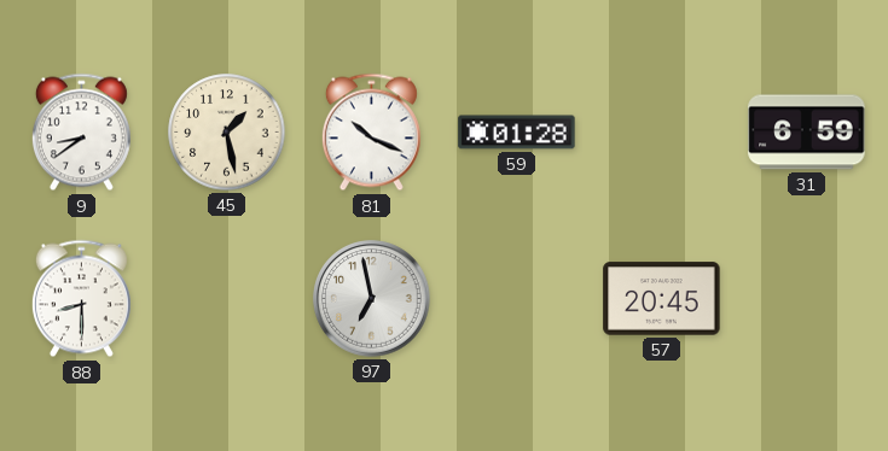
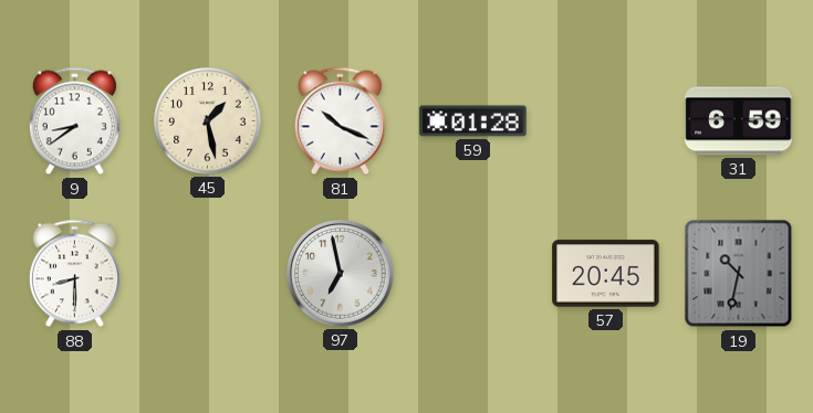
19: none -> 10:32 (739, 274)
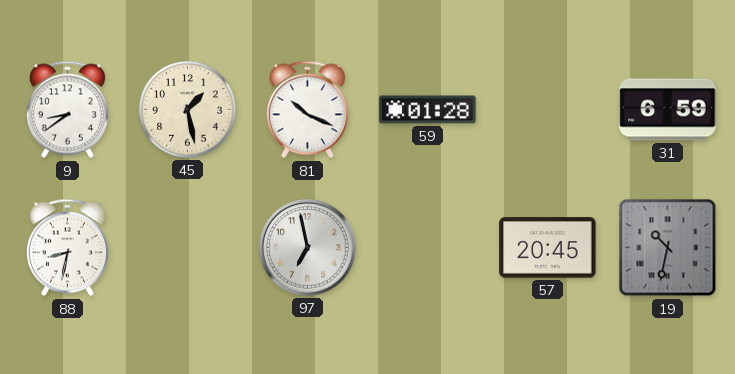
88: 8:30 -> 8:32 (67, 248)
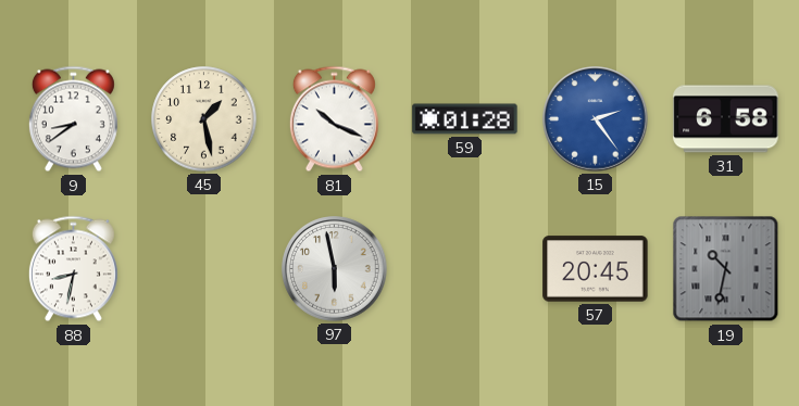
15: none -> 2:24 (596, 119)
31: 6:59 -> 6:58 (726, 119)
97: 6:58 -> 5:58 (335, 269)
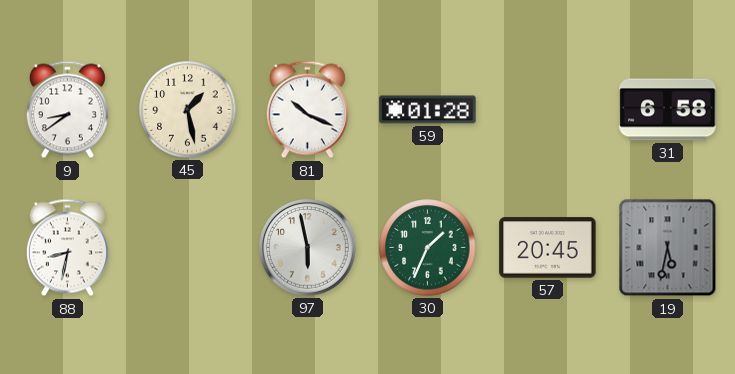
15: 2:24 -> none (596, 119)
30: none -> 1:34 (428, 248)
19: 10:32 -> 5:32 (668, 248)
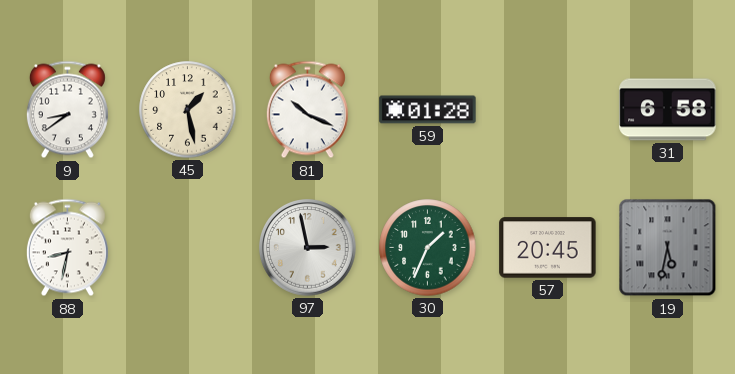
97: 5:58 -> 2:58 (308, 248)
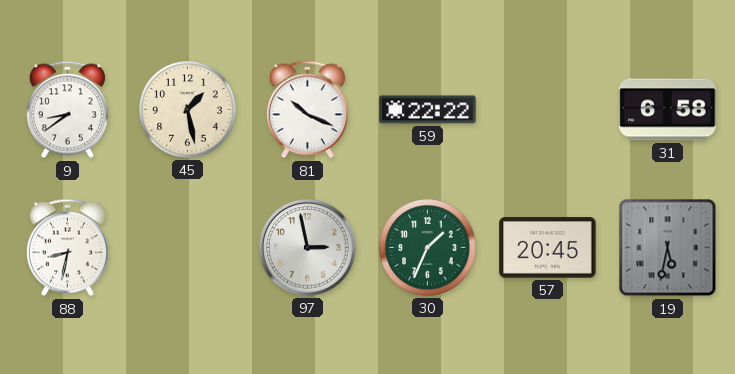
59: 01:28 -> 22:22 (428, 110)
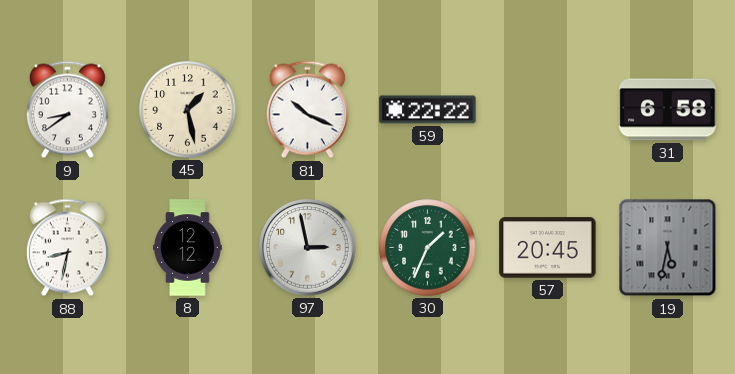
8: none -> 12:12 (188, 248)
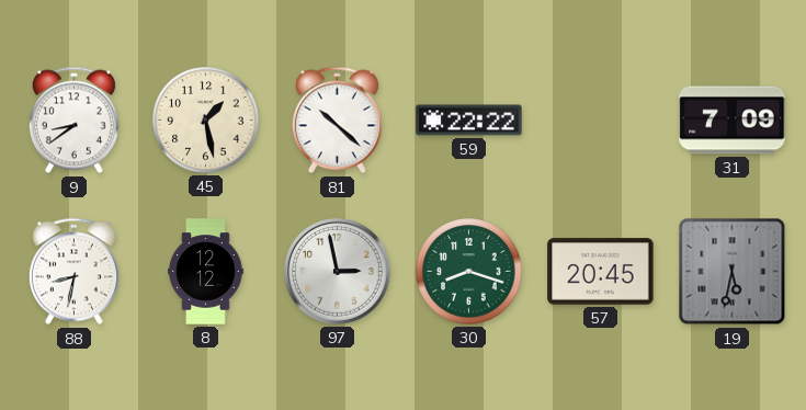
81: 10:19 -> 10:22 (337, 121)
31: 6:58 -> 7:09 (733, 121)
30: 1:34 -> 8:18 (469, 272)
